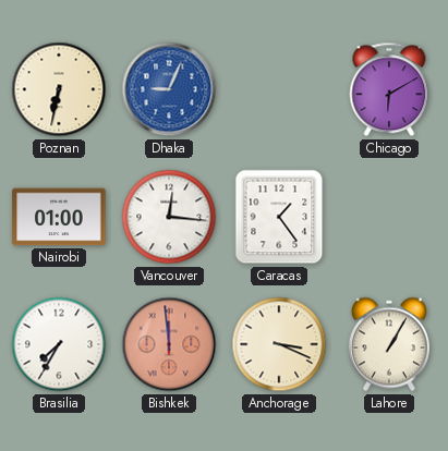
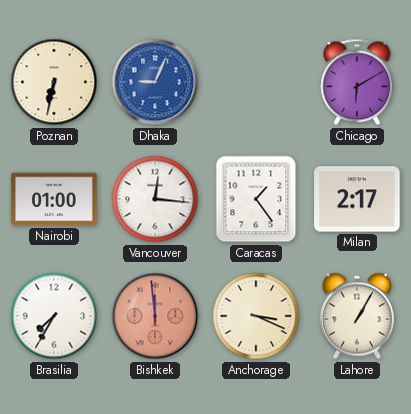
Milan: none -> 2:17 (357, 199)
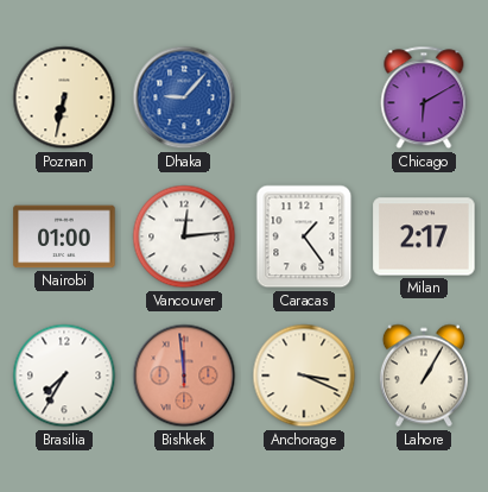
Dhaka: 9:04 -> 9:07 (184, 97)
Vancouver: 12:16 -> 12:14 (184, 236)
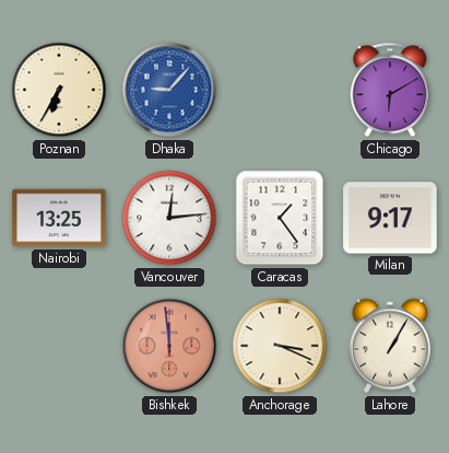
Poznan: 6:32 -> 6:35 (59, 90)
Nairobi: 01:00 -> 13:25 (59, 218)
Milan: 2:17 -> 9:17 (390, 218)
Brasilia: 7:35 -> none (64, 376)
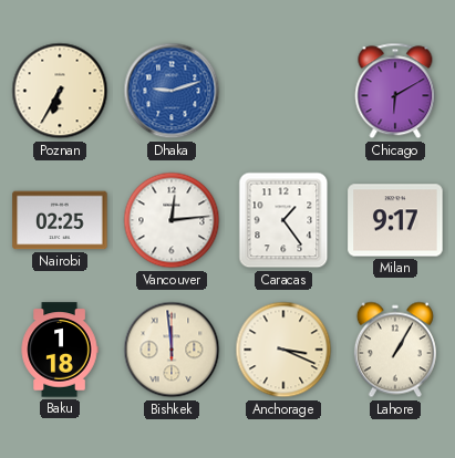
Dhaka: 9:07 -> 9:12 (172, 91)
Nairobi: 13:25 -> 02:25 (60, 220)
Baku: none -> 1:18 (60, 350)
Bishkek dial: salmon -> cream (172, 350)
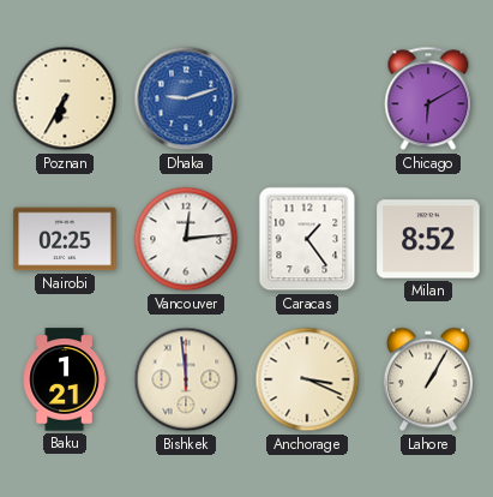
Milan: 9:17 -> 8:52 (428, 239)
Baku: 1:18 -> 1:21 (65, 379)
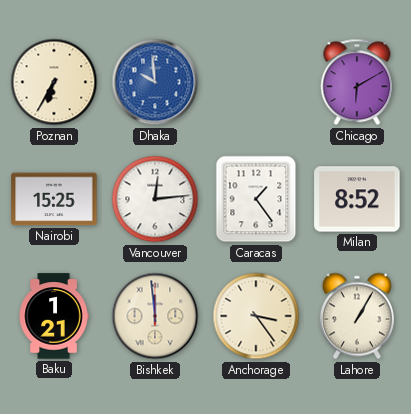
Dhaka: 9:12 -> 9:59 (155, 82)
Nairobi: 02:25 -> 15:25 (54, 199)
Anchorage: 3:19 -> 3:24 (256, 316)
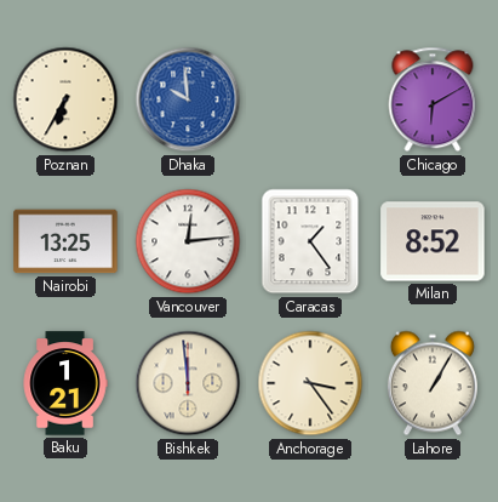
Nairobi: 15:25 -> 13:25 (65, 241)
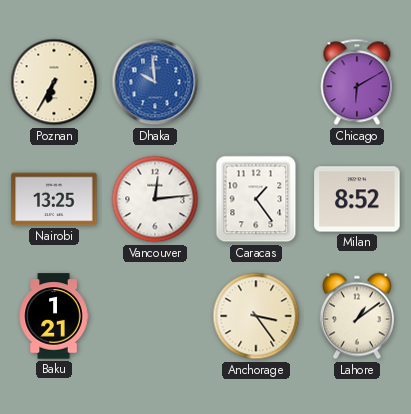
Bishkek: 11:59 -> none (188, 383)
Lahore: 1:05 -> 1:09 (357, 316)
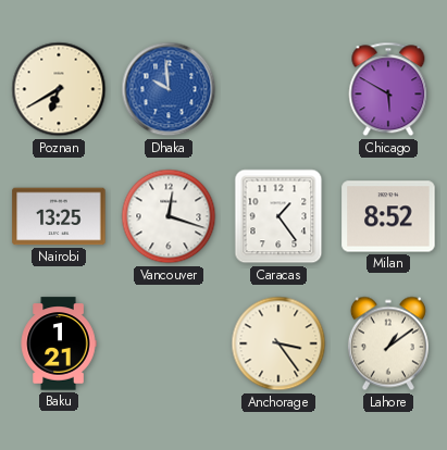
Poznan: 6:35 -> 6:40 (59, 89)
Chicago: 6:10 -> 5:50 (388, 89)
Vancouver: 12:14 -> 12:18 (169, 216)
